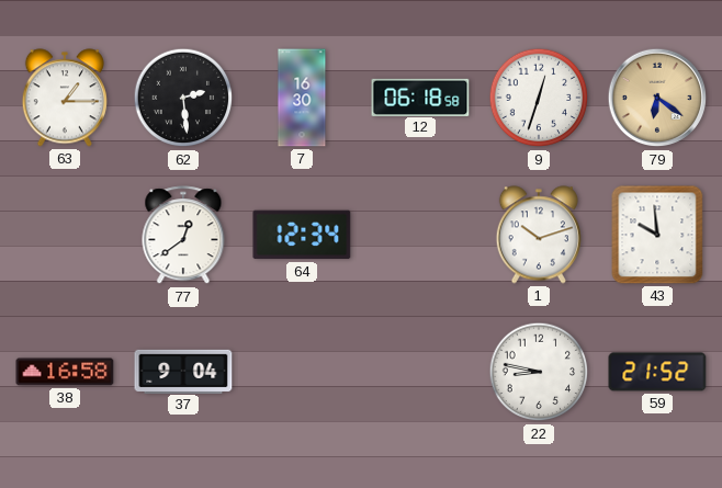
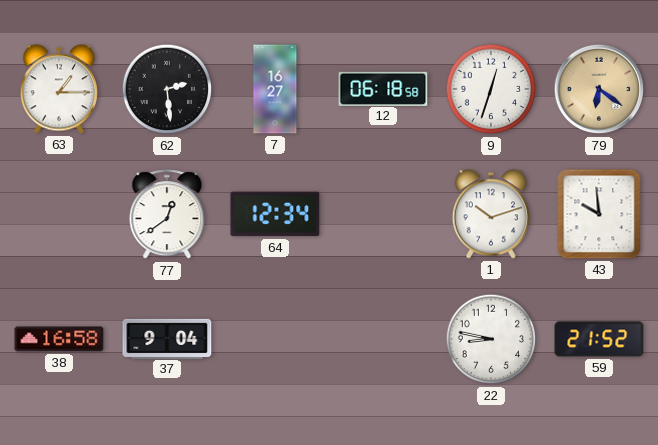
7: 16:30 -> 16:27 (275, 89)
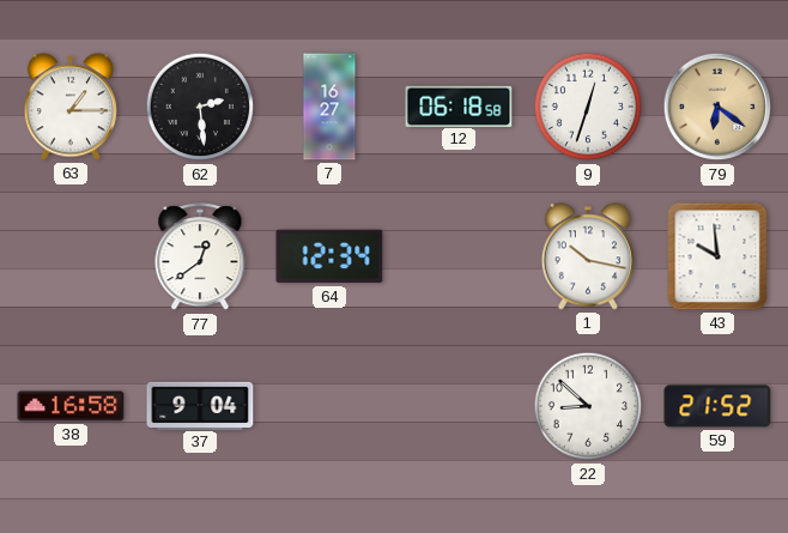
1: 10:12 -> 10:17 (588, 256)
22: 8:47 -> 8:52 (588, 406)
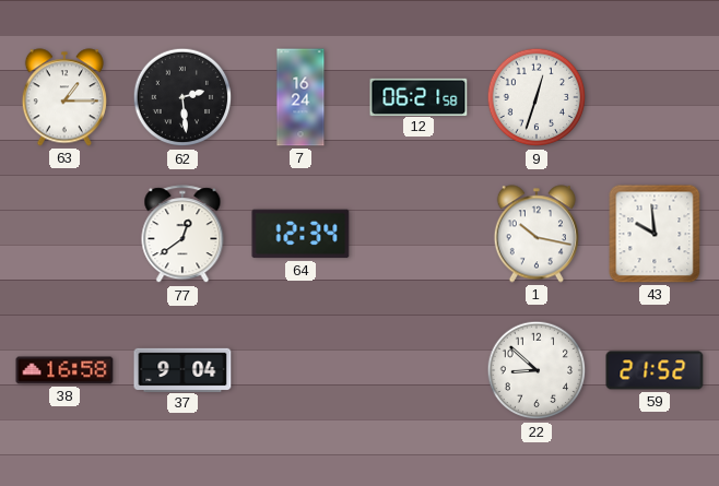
7: 16:27 -> 16:24 (300, 97)
12: 06:18 -> 06:21 (419, 96)
79: 6:21 -> none (717, 107)
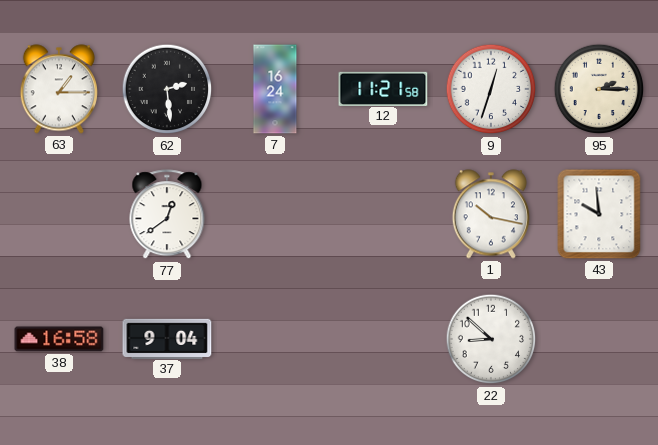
12: 06:21 -> 11:21 (383, 88)
95: none -> 2:15 (599, 89)
64: 12:34 -> none (300, 234)
59: 21:52 -> none (655, 370)
